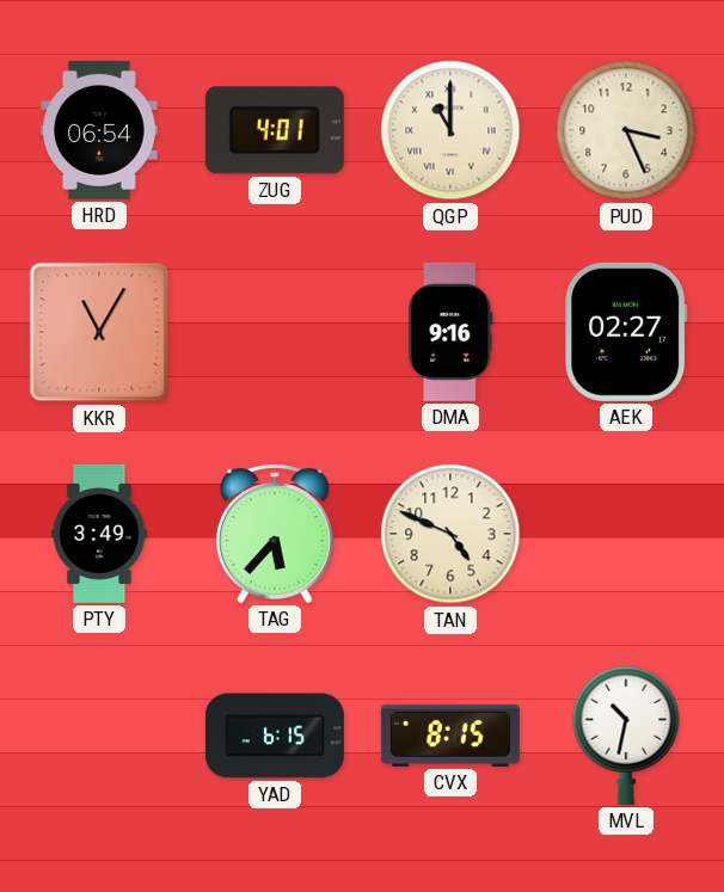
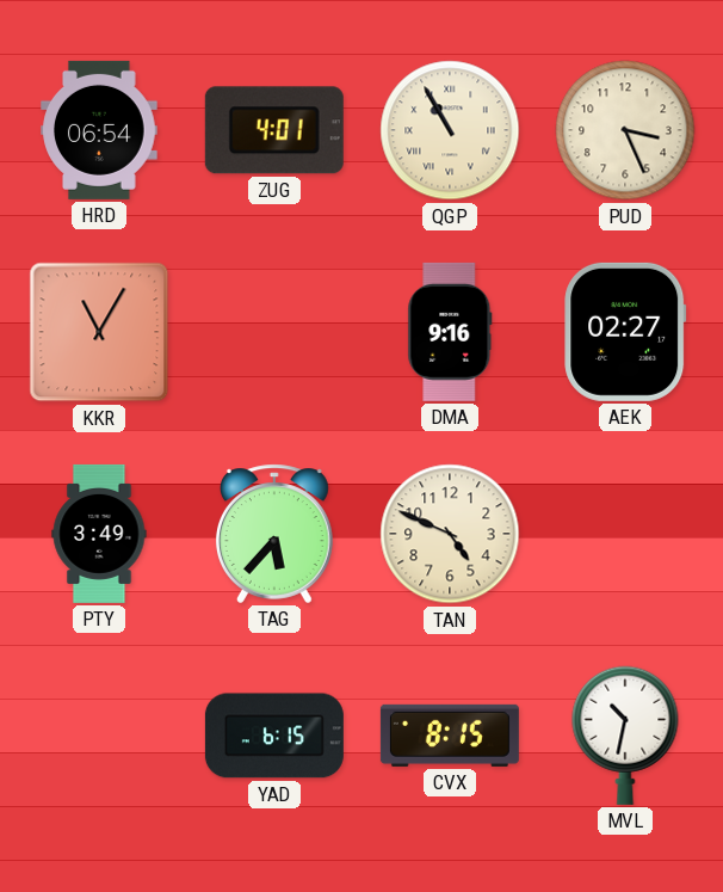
QGP: 11:00 -> 10:55 (450, 130)
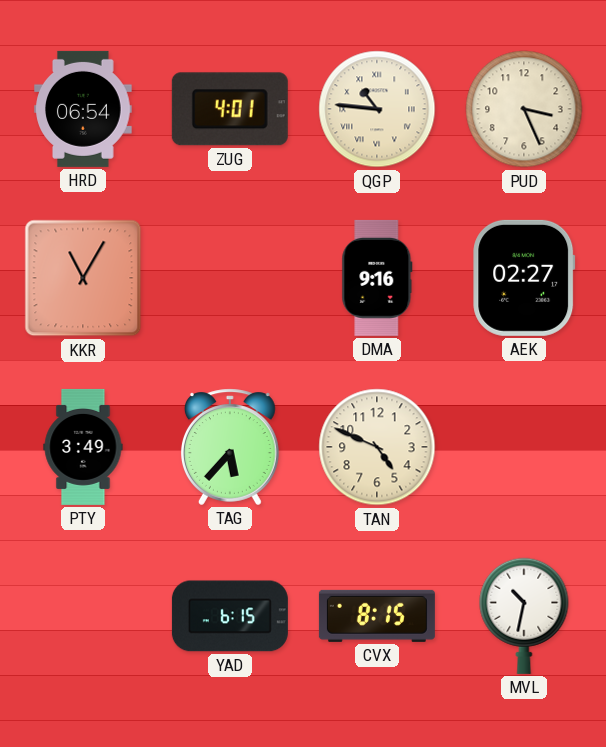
QGP: 10:55 -> 10:46 (377, 109)
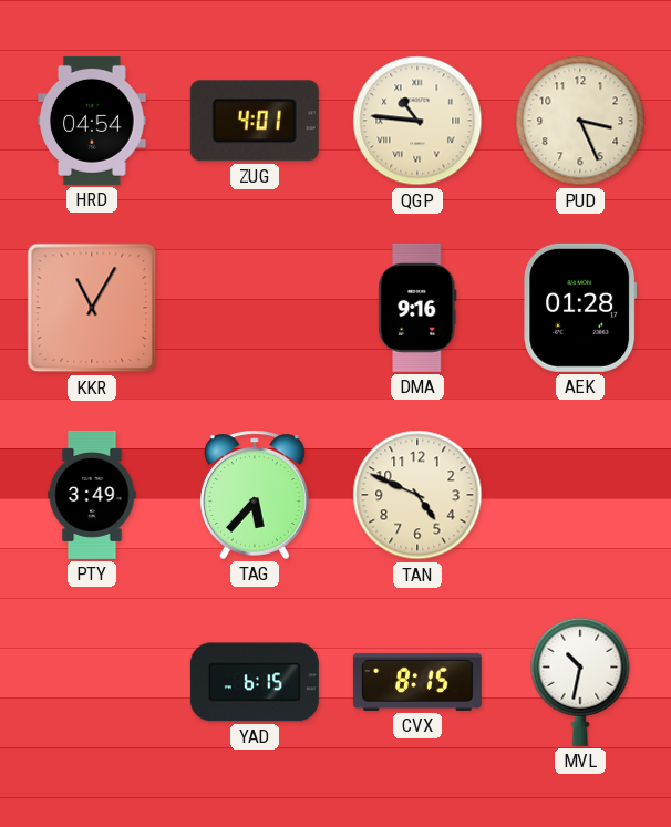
HRD: 06:54 -> 04:54 (92, 121)
AEK: 02:27 -> 01:28 (580, 308)
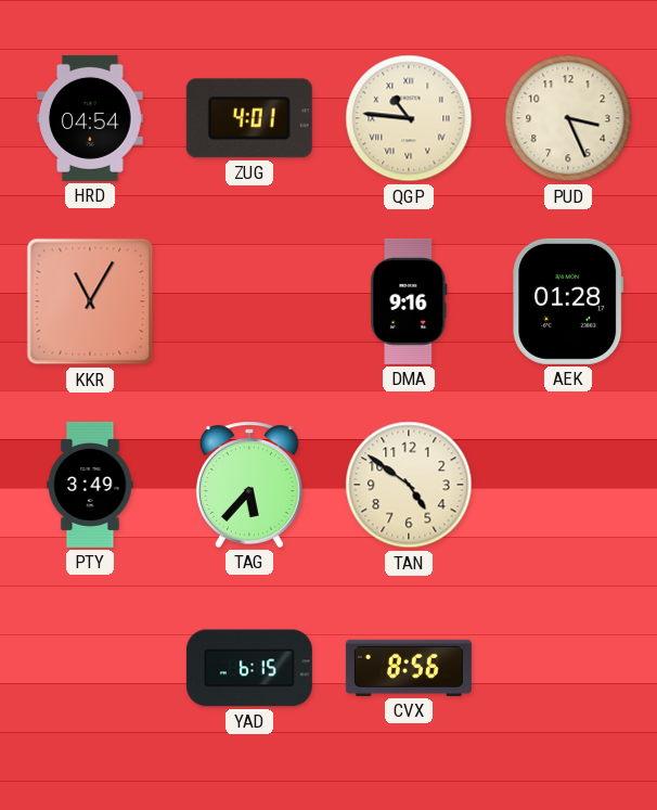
TAN: 4:49 -> 4:51 (409, 485)
CVX: 8:15 -> 8:56 (409, 668)
MVL: 10:32 -> none (580, 682)
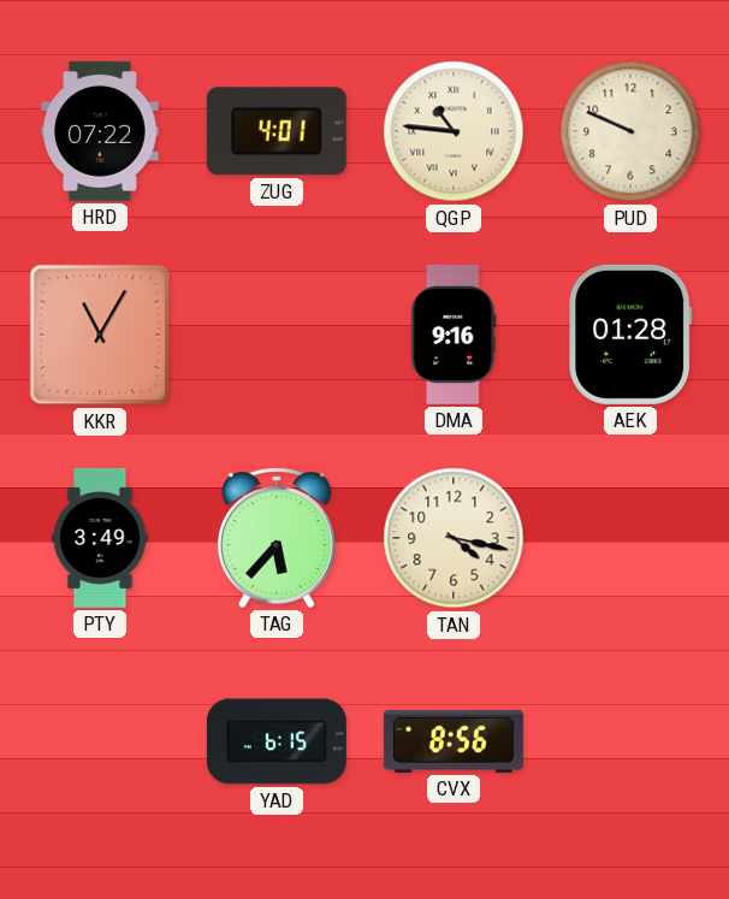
HRD: 04:54 -> 07:22 (100, 131)
PUD: 3:26 -> 9:49 (630, 131)
TAN: 4:51 -> 4:17 (454, 538)
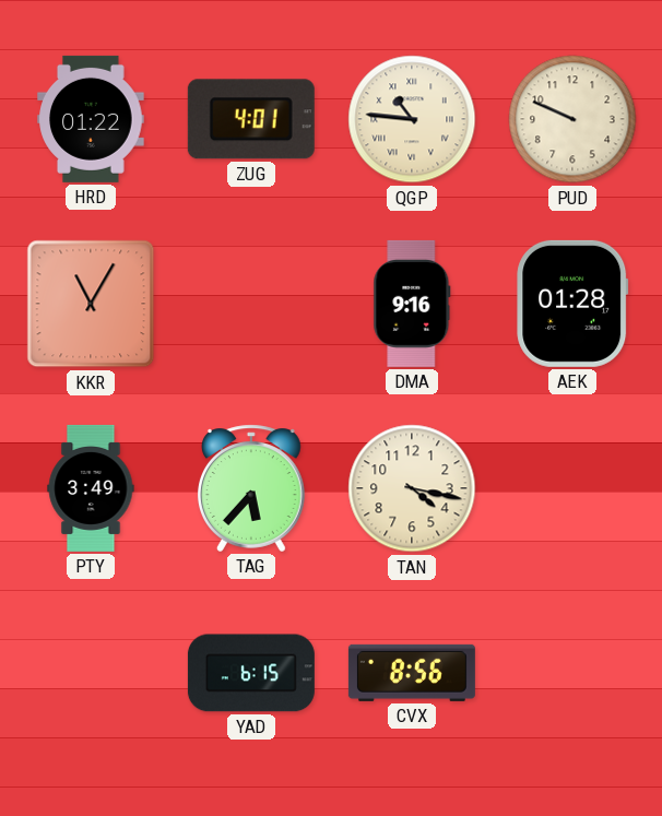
HRD: 07:22 -> 01:22 (91, 119)
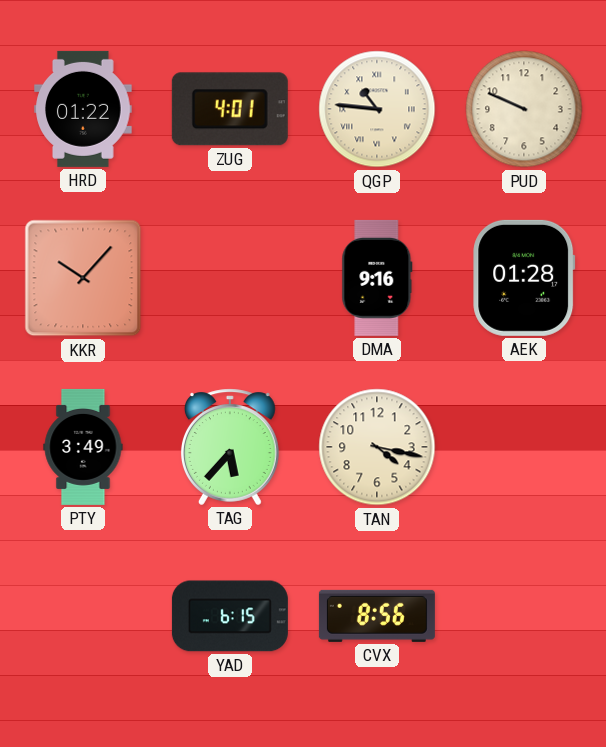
KKR: 11:05 -> 10:07 (83, 278)
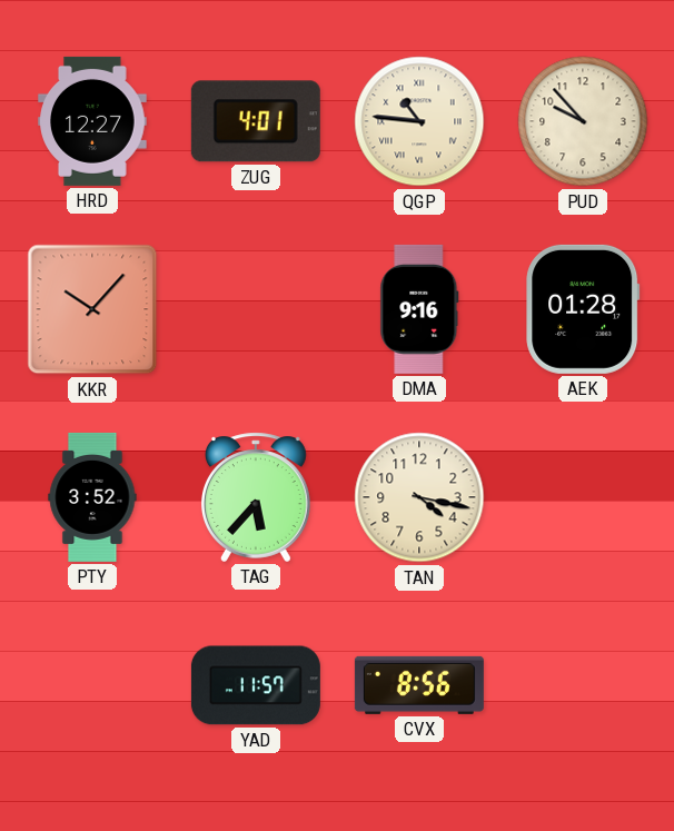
HRD: 01:22 -> 12:27 (92, 121)
PUD: 9:49 -> 9:53 (583, 121)
PTY: 3:49 -> 3:52 (92, 497)
YAD: 6:15 -> 11:57 (256, 685)
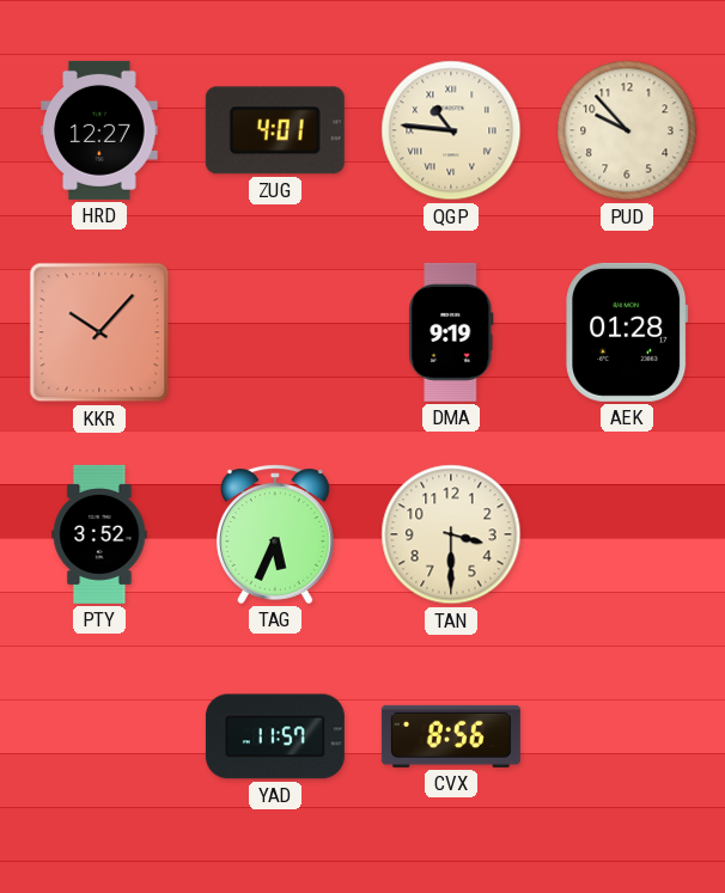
DMA: 9:16 -> 9:19 (451, 332)
TAG: 5:37 -> 5:34 (275, 534)
TAN: 4:17 -> 3:30 (451, 534)
